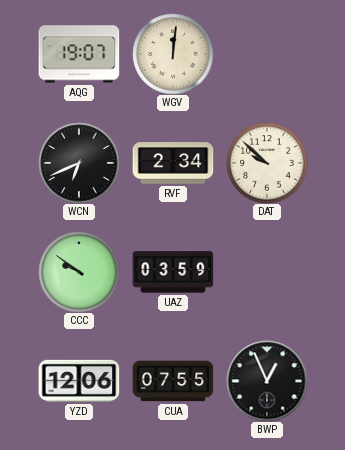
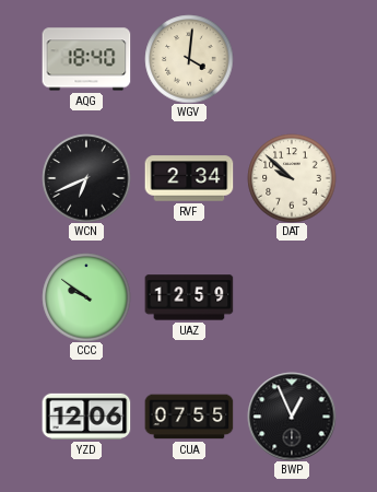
AQG: 19:07 -> 18:40 (86, 59)
WGV: 12:01 -> 4:01 (189, 59)
UAZ: 03:59 -> 12:59 (189, 297)
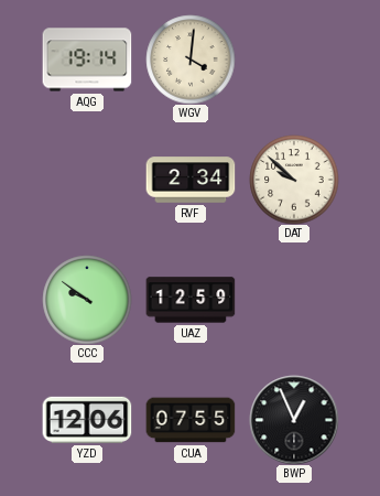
AQG: 18:40 -> 19:14 (87, 60)
WCN: 6:41 -> none (86, 178)
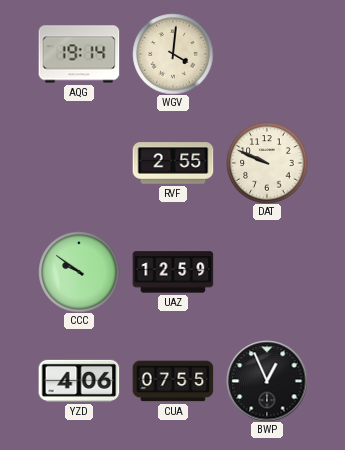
RVF: 2:34 -> 2:55 (173, 163)
DAT: 9:52 -> 9:49 (267, 163)
YZD: 12:06 -> 4:06 (79, 381)
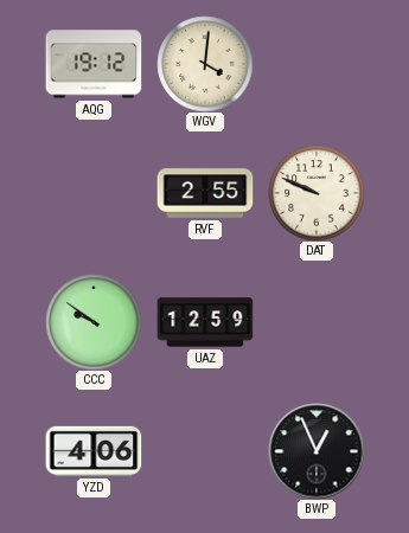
AQG: 19:14 -> 19:12 (94, 64)
CUA: 07:55 -> none (173, 381)
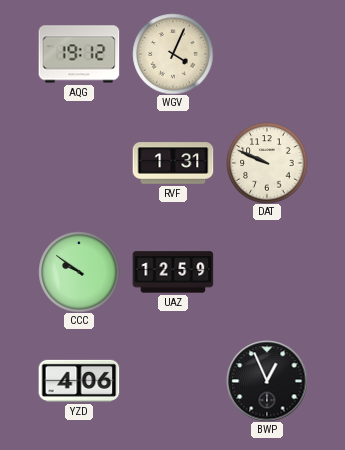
WGV: 4:01 -> 4:04 (173, 54)
RVF: 2:55 -> 1:31 (173, 163)
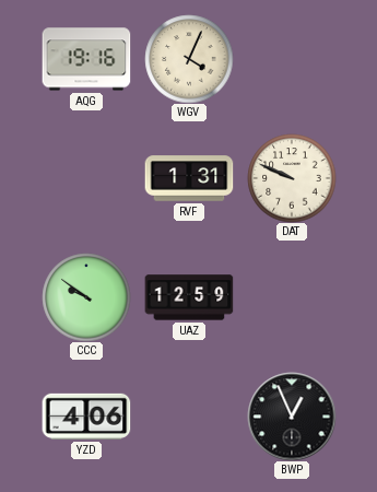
AQG: 19:12 -> 19:16 (86, 59)
